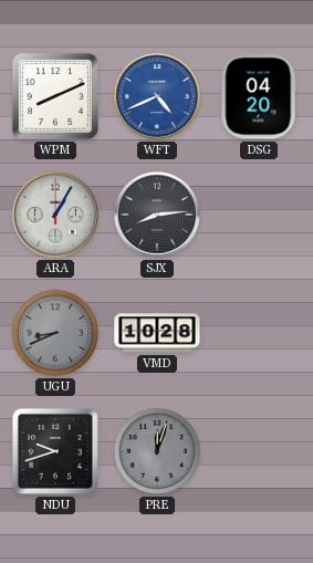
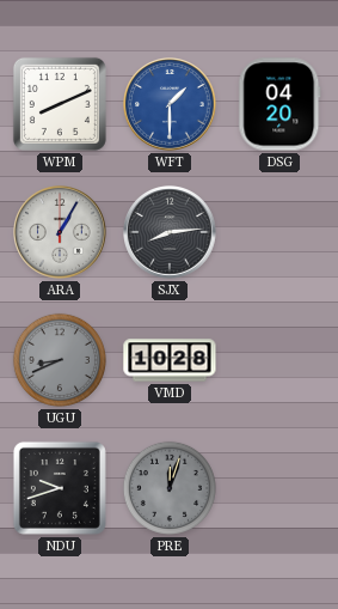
WFT: 4:41 -> 1:30 (171, 105)
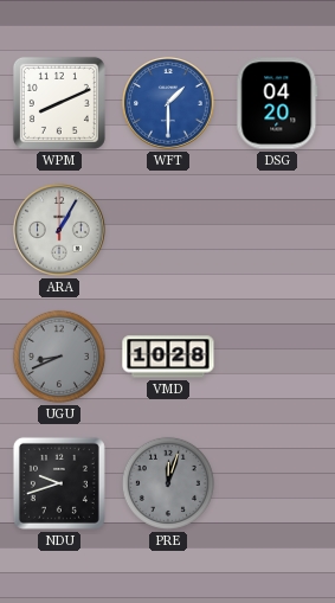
SJX: 8:14 -> none (171, 233)
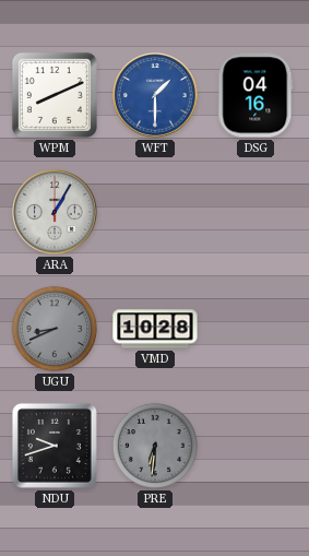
DSG: 04:20 -> 04:16 (255, 95)
PRE: 12:03 -> 6:31 (155, 446)
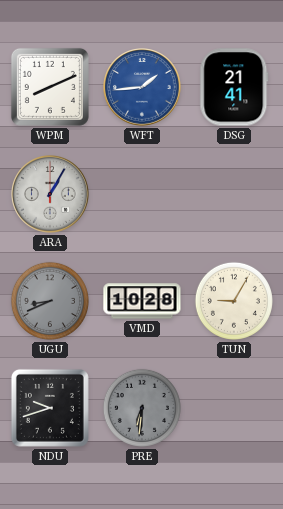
WFT: 1:30 -> 1:44 (143, 88)
DSG: 04:16 -> 21:41 (234, 87)
TUN: none -> 9:05 (234, 301)
